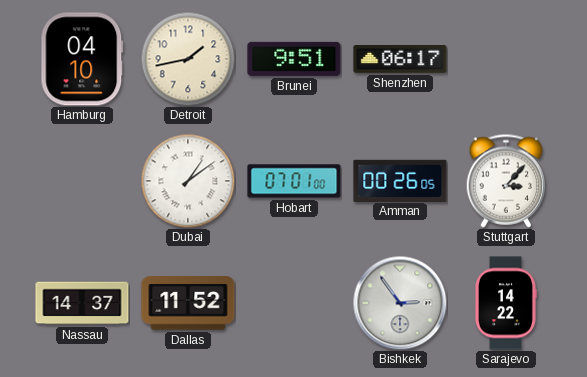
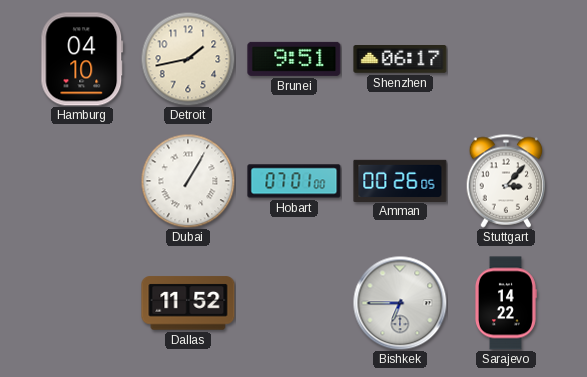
Dubai: 1:09 -> 1:05 (188, 181)
Nassau: 14:37 -> none (82, 303)
Bishkek: 2:54 -> 6:45 (400, 303)
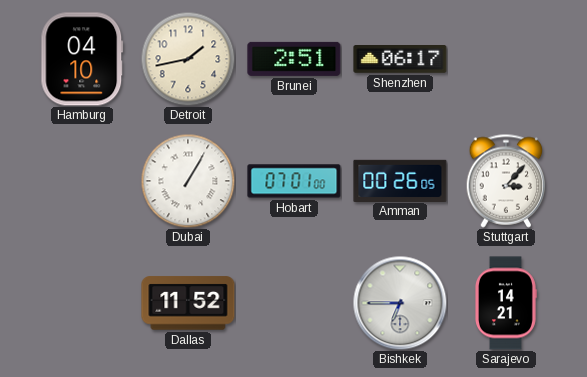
Brunei: 9:51 -> 2:51 (294, 59)
Sarajevo: 14:22 -> 14:21 (506, 303)
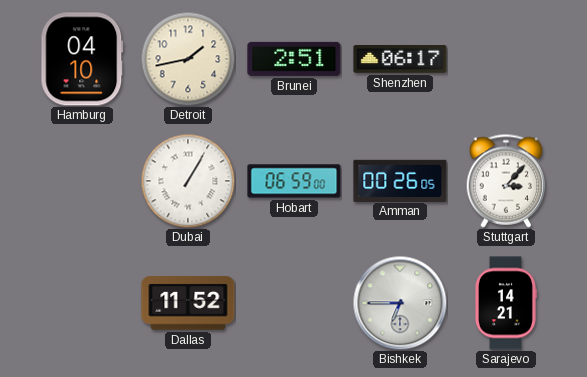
Hobart: 07:01 -> 06:59 (294, 181)
